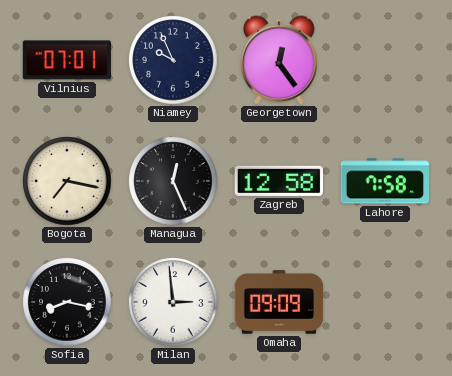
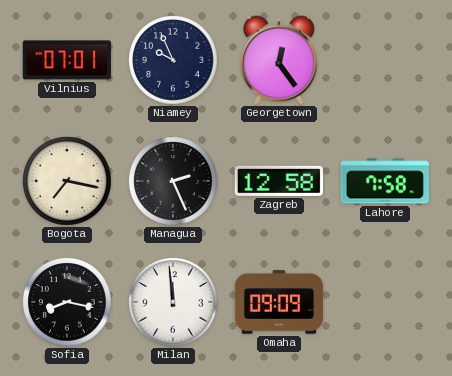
Managua: 12:26 -> 2:26 (173, 181)
Milan: 2:59 -> 11:59 (173, 302)
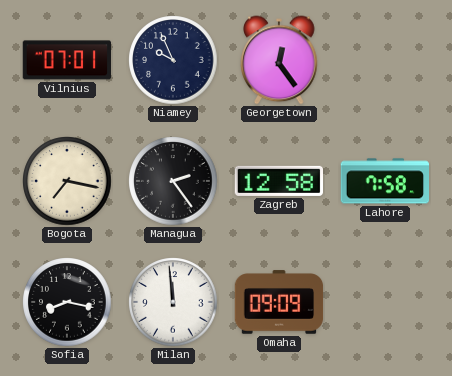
Managua: 2:26 -> 2:24 (173, 181)
